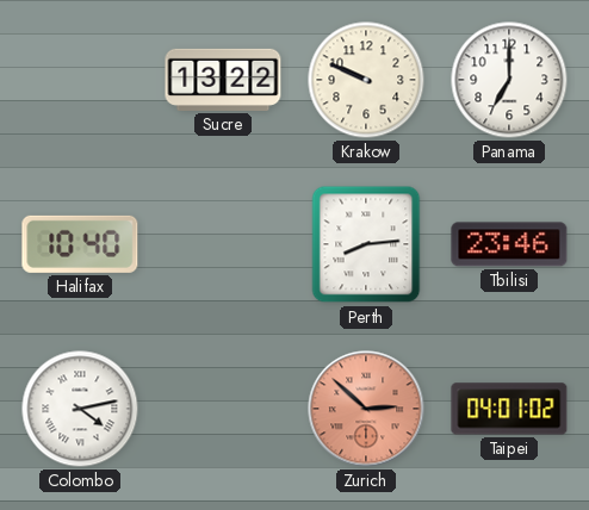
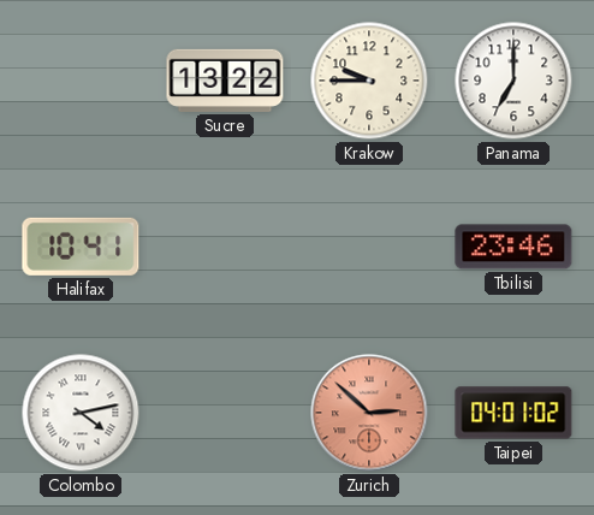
Krakow: 9:49 -> 9:45 (369, 81)
Halifax: 10:40 -> 10:41 (81, 247)
Perth: 8:14 -> none (366, 244)
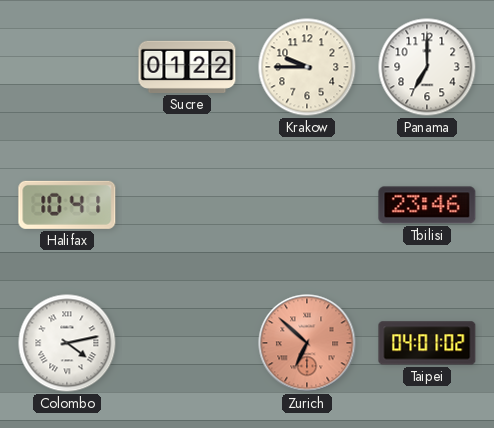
Sucre: 13:22 -> 01:22 (187, 67)
Zurich: 2:52 -> 6:52 (307, 343)
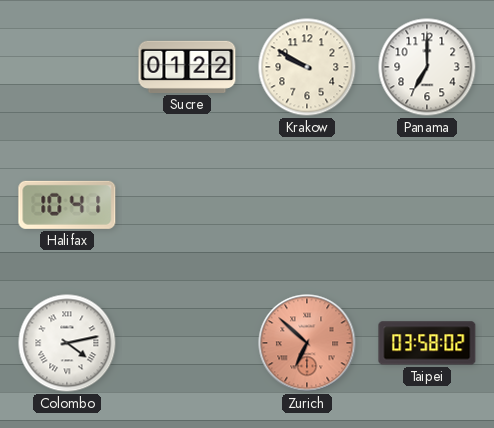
Krakow: 9:45 -> 9:50 (307, 67)
Tbilisi: 23:46 -> none (427, 205)
Taipei: 04:01 -> 03:58 (427, 343)
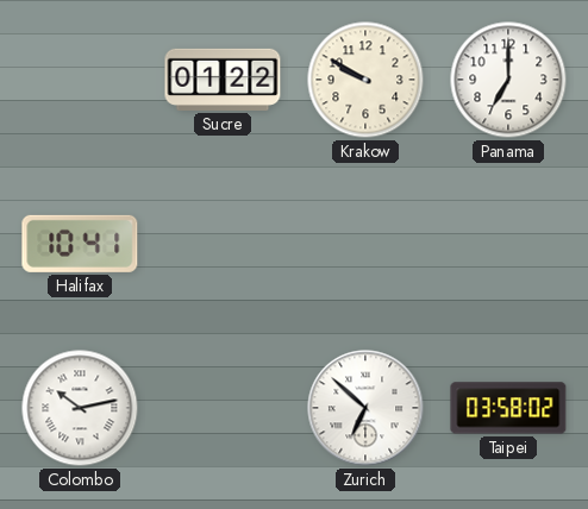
Colombo: 4:13 -> 10:13 (80, 408)
Zurich dial: salmon -> white (365, 408)
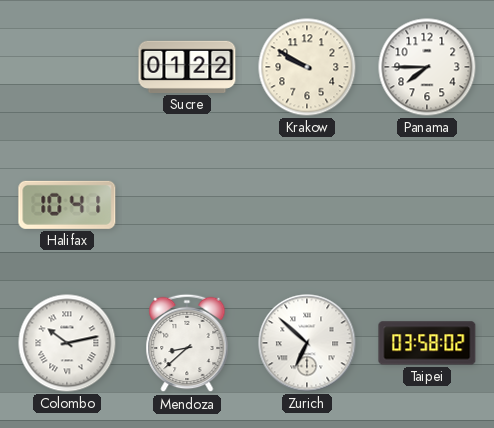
Panama: 7:00 -> 7:45 (427, 67)
Mendoza: none -> 8:38 (187, 343)
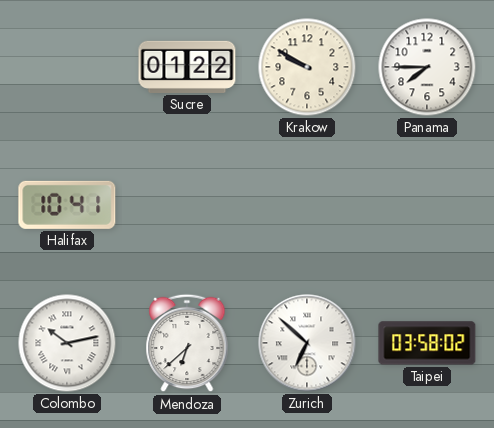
Mendoza: 8:38 -> 6:38 (187, 343)
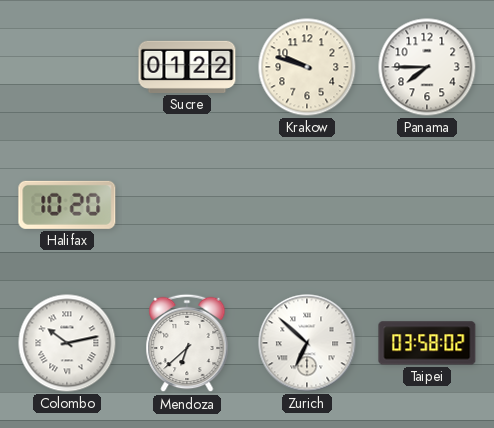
Krakow: 9:50 -> 9:48 (307, 67)
Halifax: 10:41 -> 10:20 (67, 205)
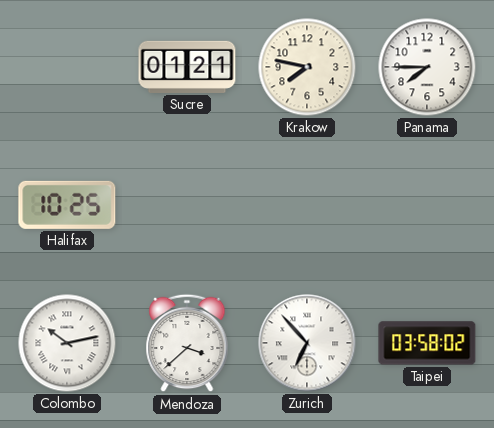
Sucre: 01:22 -> 01:21 (187, 67)
Krakow: 9:48 -> 7:47 (307, 67)
Halifax: 10:20 -> 10:25 (67, 205)
Mendoza: 6:38 -> 3:38 (187, 343)
Zurich: 6:52 -> 6:53 (307, 343)
